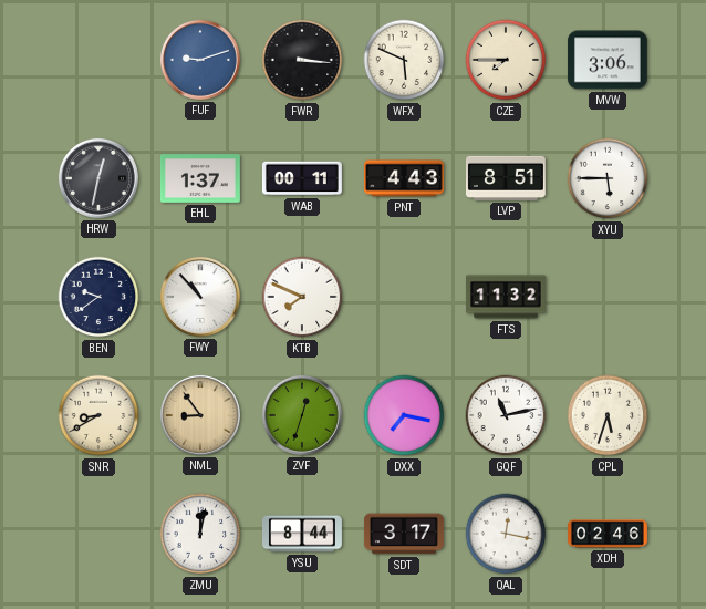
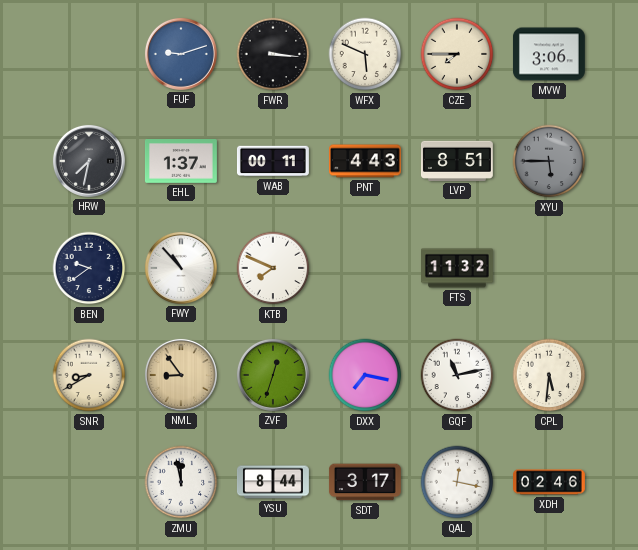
HRW: 12:32 -> 7:32 (89, 161)
XYU dial: white -> grey (549, 161)
CPL: 5:33 -> 5:31 (549, 375)
ZMU: 12:02 -> 11:58 (181, 482)
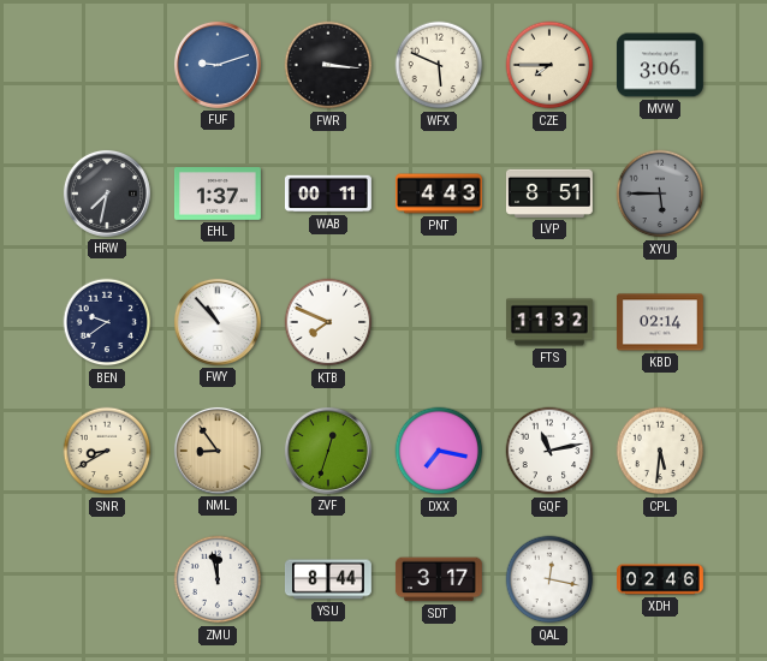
KBD: none -> 02:14 (660, 322)
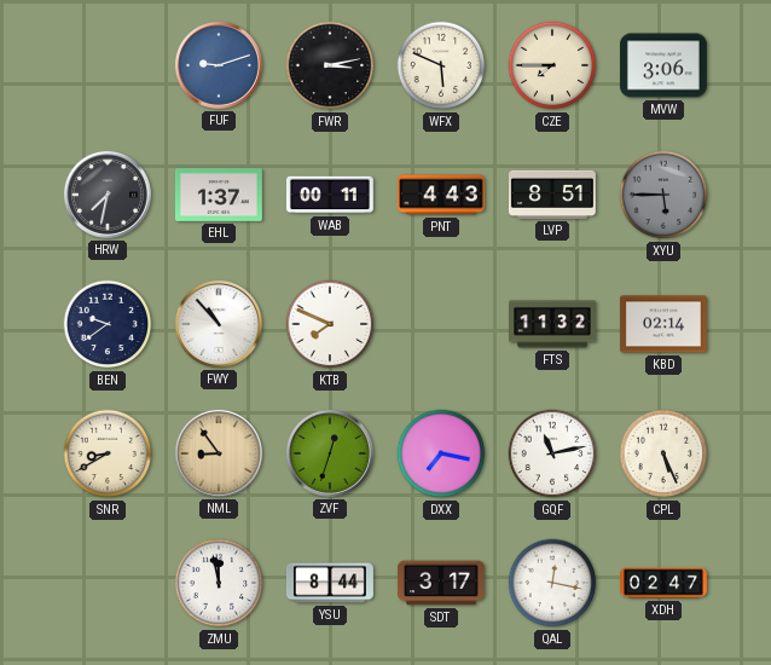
FWR: 3:16 -> 3:13 (330, 65)
CPL: 5:31 -> 5:26 (663, 453)
XDH: 02:46 -> 02:47 (665, 583)
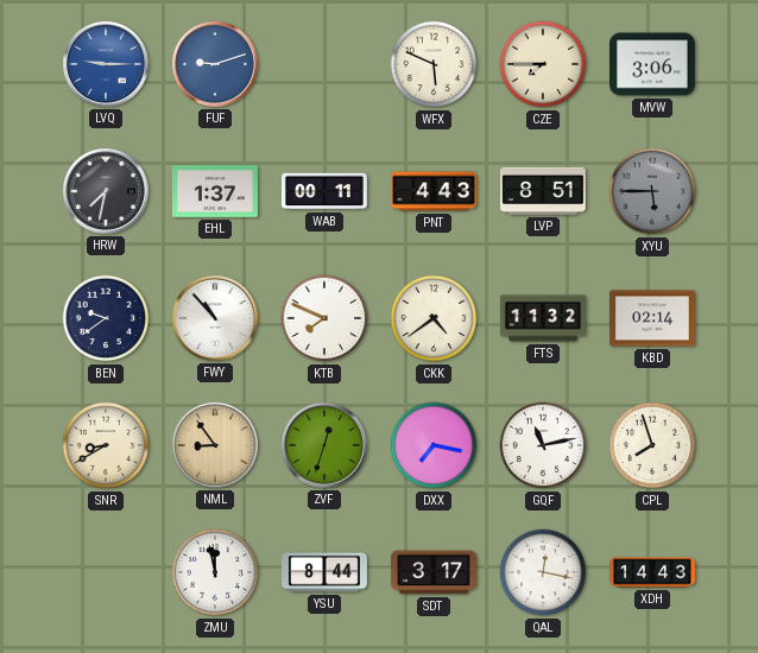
LVQ: none -> 9:15 (106, 64)
FWR: 3:13 -> none (330, 65)
CKK: none -> 4:39 (434, 318)
CPL: 5:26 -> 7:57 (652, 445)
XDH: 02:47 -> 14:43 (653, 572)
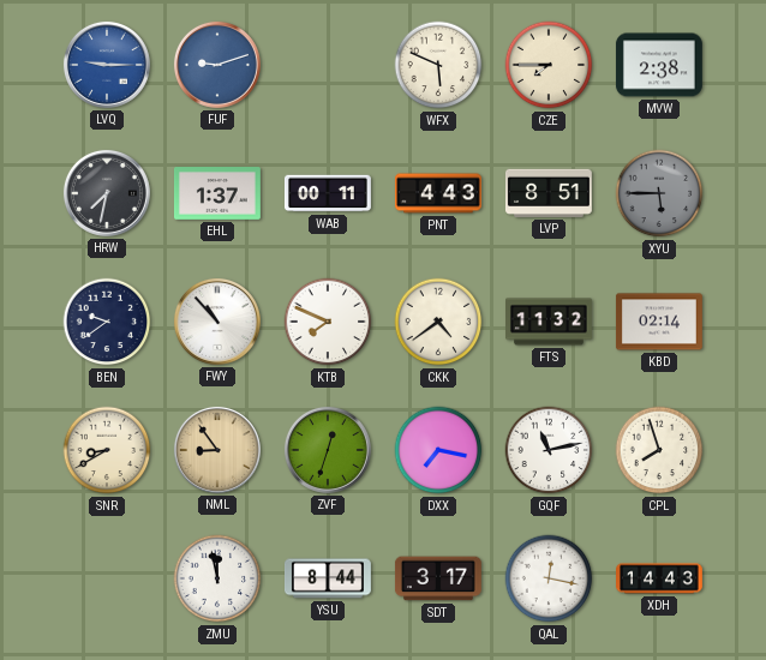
MVW: 3:06 -> 2:38 (659, 65)
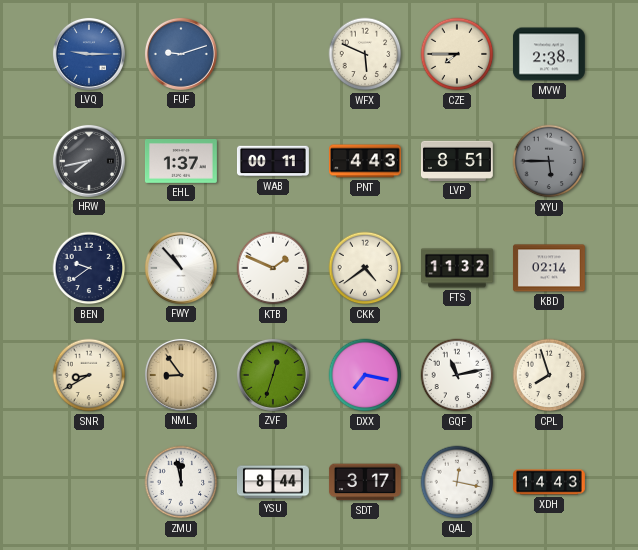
HRW: 7:32 -> 7:43 (89, 161)
KTB: 7:49 -> 1:49 (273, 268)
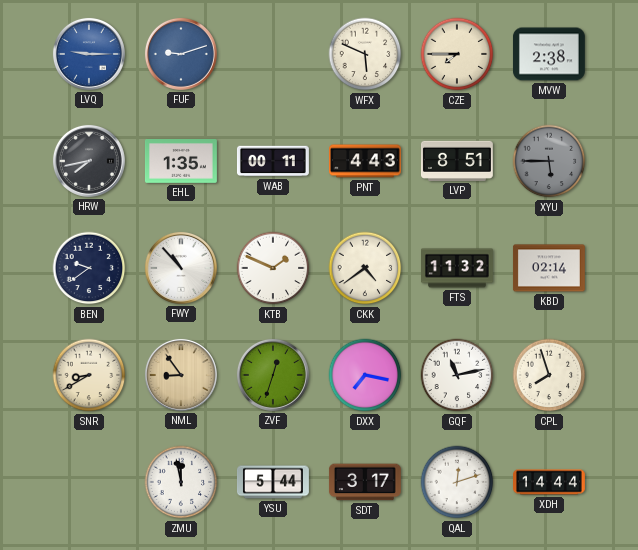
EHL: 1:37 -> 1:35 (181, 162)
YSU: 8:44 -> 5:44 (273, 482)
QAL: 12:17 -> 12:12 (457, 482)
XDH: 14:43 -> 14:44 (550, 482)
